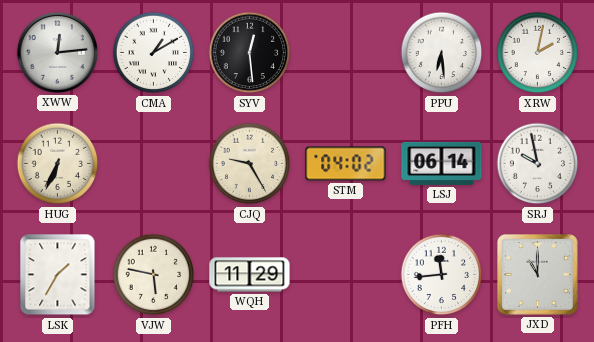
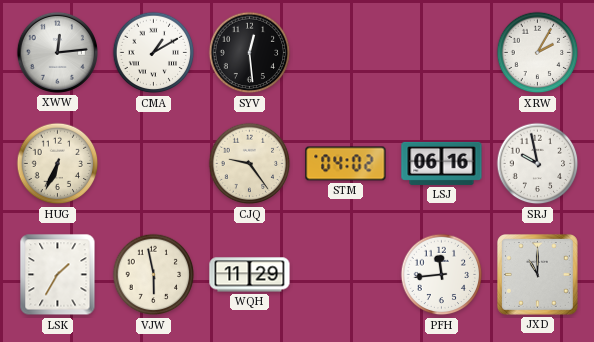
PPU: 6:29 -> none (442, 53)
XRW: 2:02 -> 2:05 (538, 53)
CJQ: 9:25 -> 9:24 (250, 164)
LSJ: 06:14 -> 06:16 (442, 163)
VJW: 5:47 -> 5:58 (154, 275)
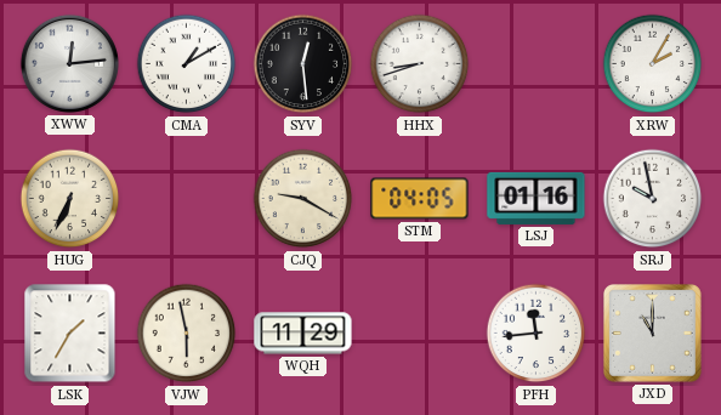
HHX: none -> 8:42 (420, 64)
CJQ: 9:24 -> 9:20 (303, 199)
STM: 04:02 -> 04:05 (420, 199)
LSJ: 06:16 -> 01:16 (537, 198)
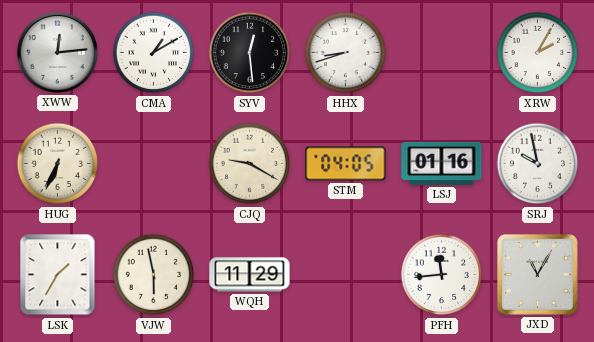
JXD: 11:00 -> 11:05 (538, 275)
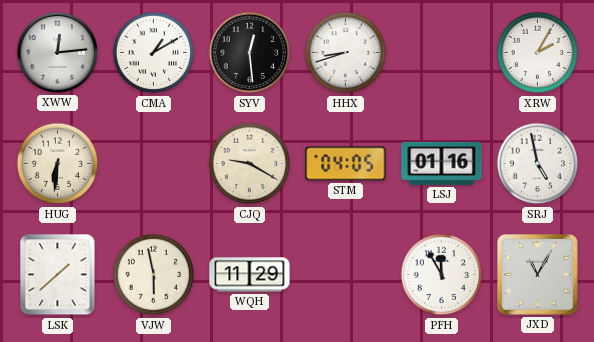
HUG: 6:34 -> 6:31 (58, 164)
SRJ: 9:58 -> 4:58 (538, 164)
LSK: 1:35 -> 1:38 (58, 275)
PFH: 11:44 -> 11:55 (442, 275)
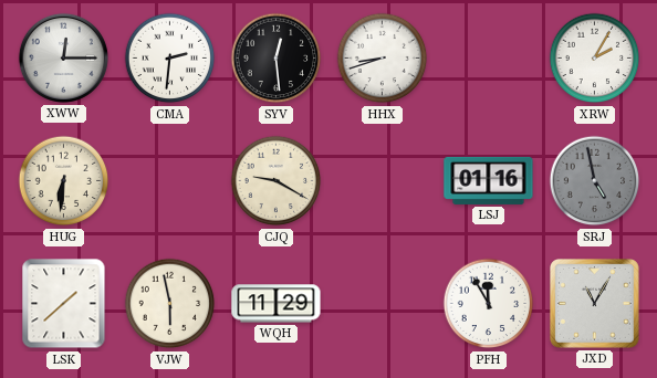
XWW: 12:14 -> 12:15 (63, 57)
CMA: 1:10 -> 2:31 (170, 59)
STM: 04:05 -> none (346, 164)
SRJ dial: white -> grey (595, 181)
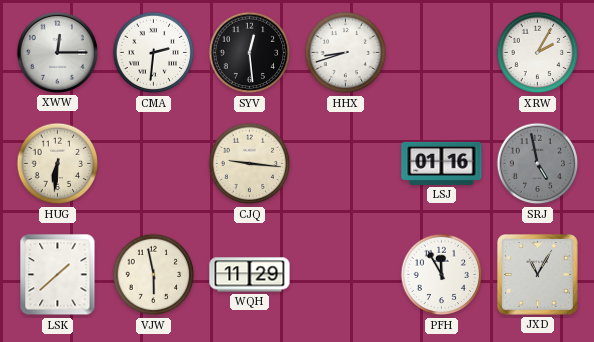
CJQ: 9:20 -> 9:16 (250, 164)
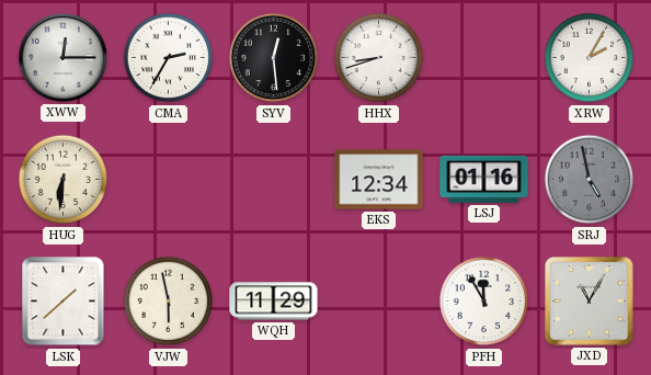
CMA: 2:31 -> 2:35 (169, 58)
CJQ: 9:16 -> none (250, 164)
EKS: none -> 12:34 (379, 180)
